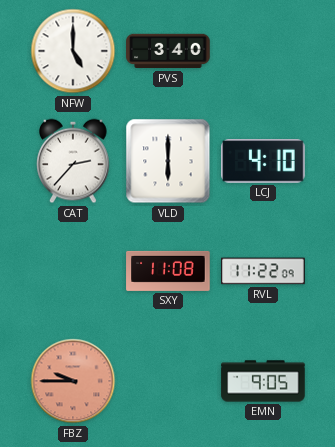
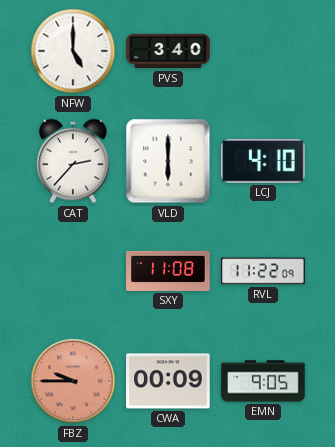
CWA: none -> 00:09 (168, 381)
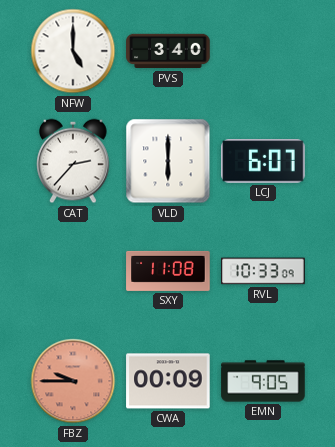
LCJ: 4:10 -> 6:07 (263, 161)
RVL: 11:22 -> 10:33 (263, 271)
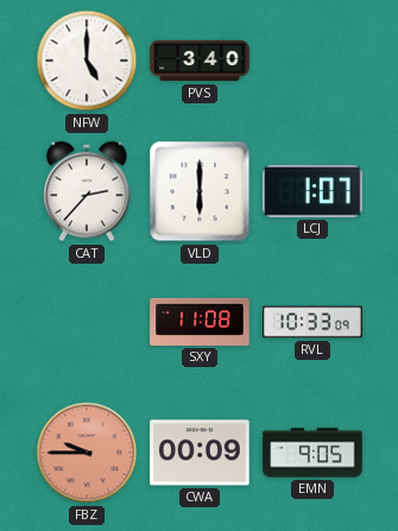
LCJ: 6:07 -> 1:07 (312, 191)
